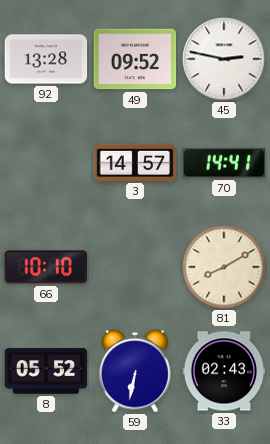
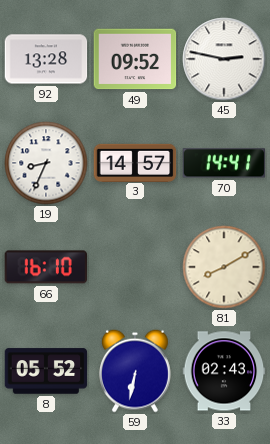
19: none -> 8:34 (46, 163)
66: 10:10 -> 16:10 (45, 267)
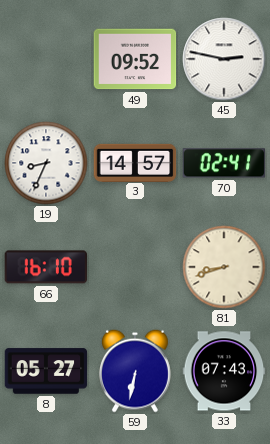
92: 13:28 -> none (46, 59)
70: 14:41 -> 02:41 (224, 163)
81: 8:10 -> 8:42 (224, 267)
8: 05:52 -> 05:27 (46, 371)
33: 02:43 -> 07:43 (224, 371)
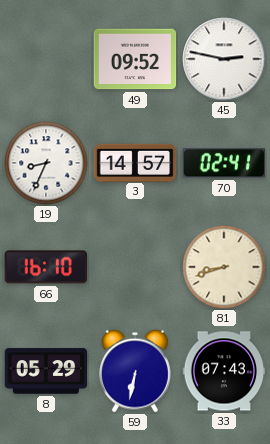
8: 05:27 -> 05:29 (46, 371)
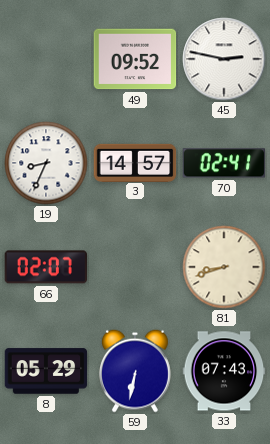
66: 16:10 -> 02:07 (45, 267)
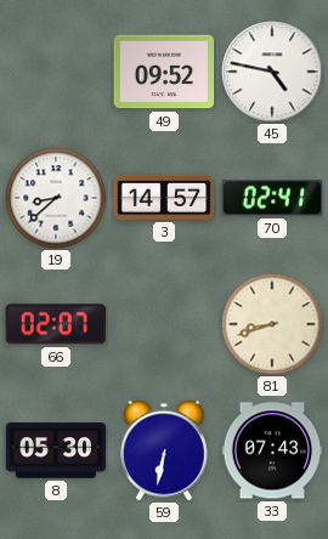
45: 2:47 -> 4:47 (272, 72)
19: 8:34 -> 8:38 (56, 198)
8: 05:29 -> 05:30 (56, 450)
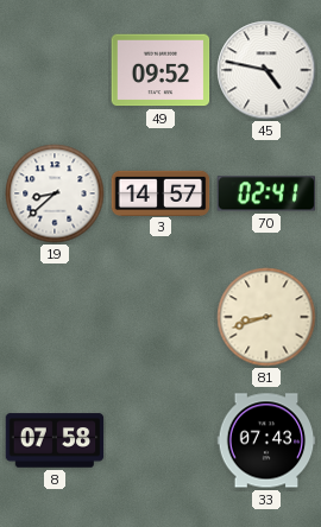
66: 02:07 -> none (55, 324)
8: 05:30 -> 07:58 (55, 440)
59: 6:32 -> none (164, 450)
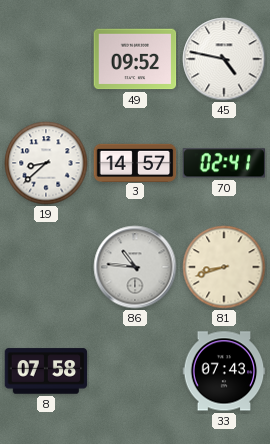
86: none -> 10:46 (135, 267)
